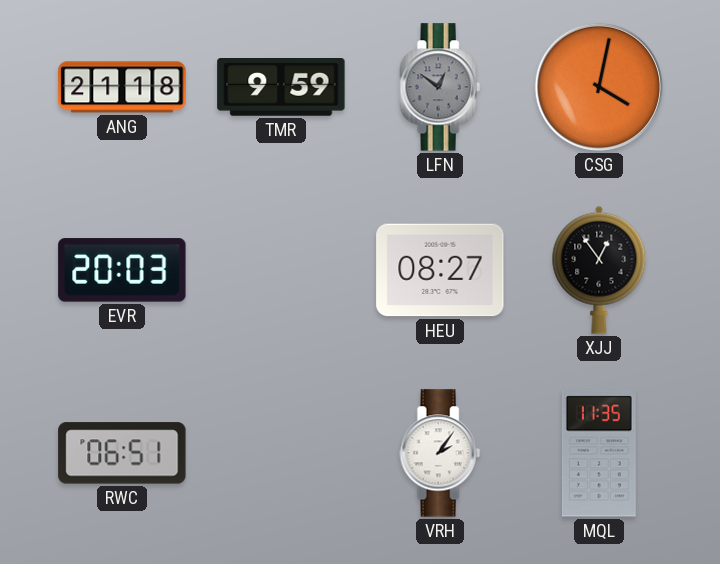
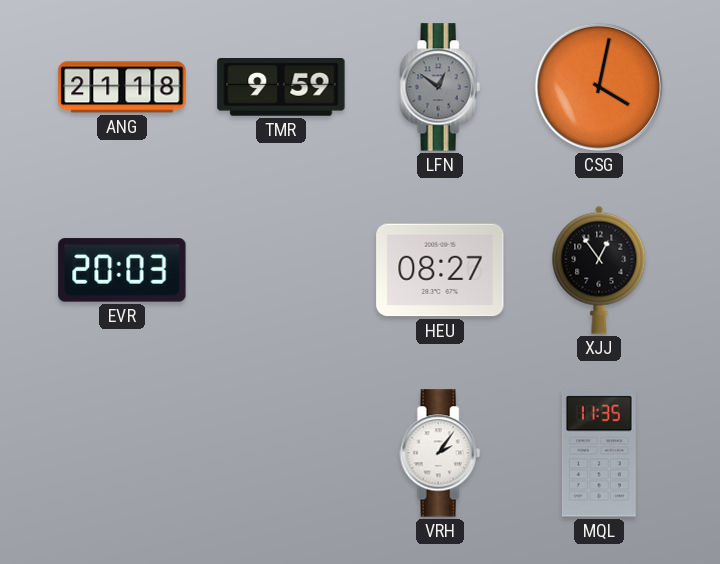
RWC: 06:51 -> none (122, 453)
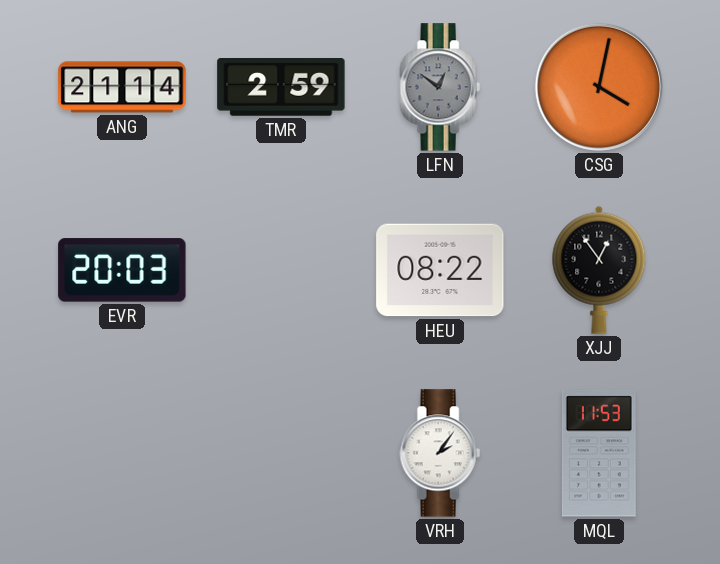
ANG: 21:18 -> 21:14 (122, 87)
TMR: 9:59 -> 2:59 (281, 88)
HEU: 08:27 -> 08:22 (440, 270)
MQL: 11:35 -> 11:53 (599, 453)
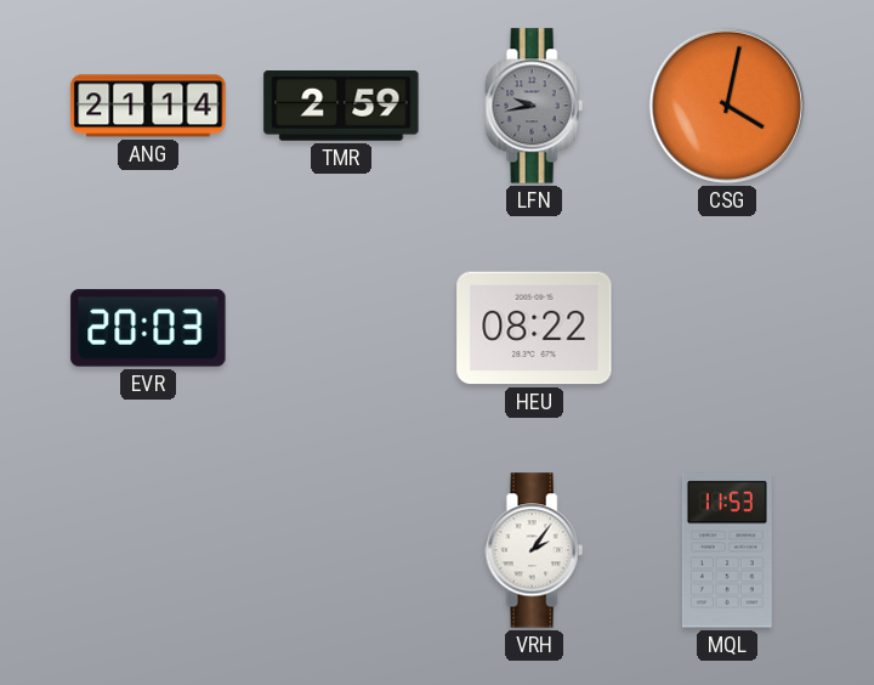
LFN: 12:51 -> 9:43 (534, 106)
XJJ: 12:54 -> none (599, 270)
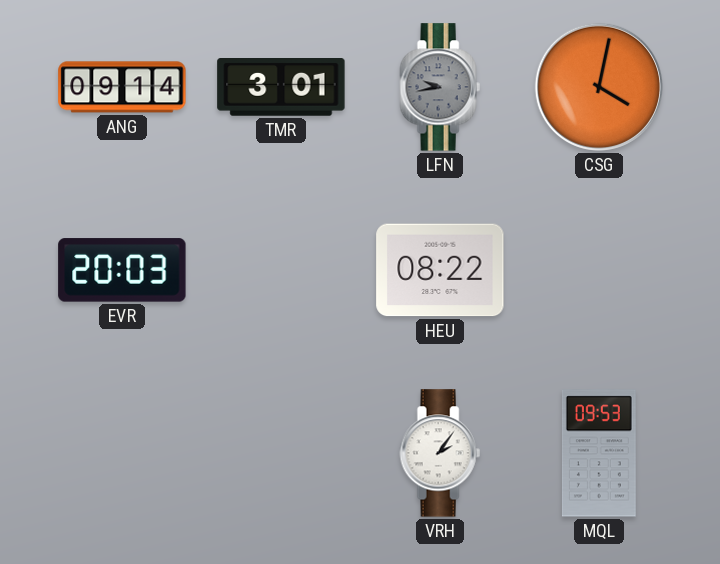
ANG: 21:14 -> 09:14 (122, 87)
TMR: 2:59 -> 3:01 (281, 88)
MQL: 11:53 -> 09:53 (599, 453)
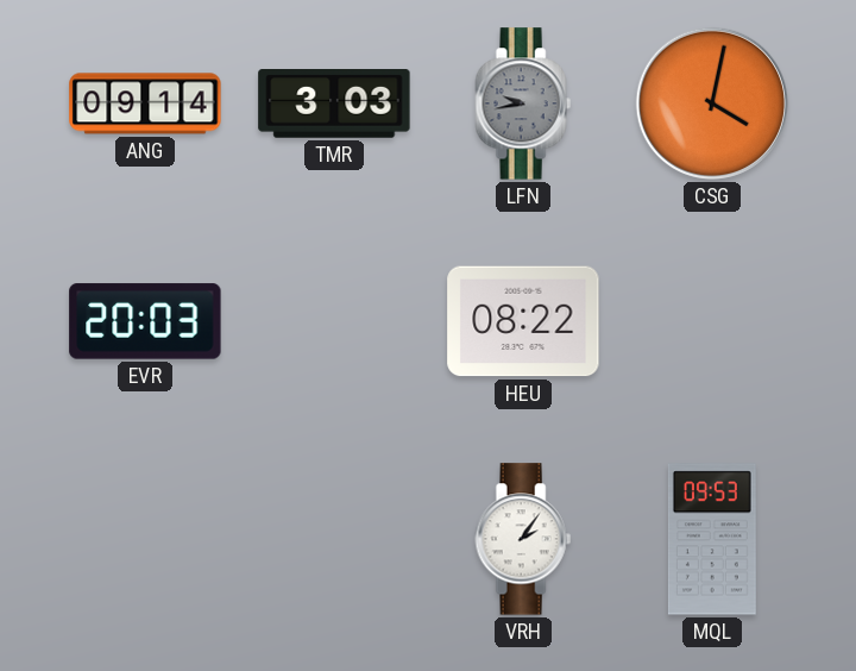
TMR: 3:01 -> 3:03 (334, 105)
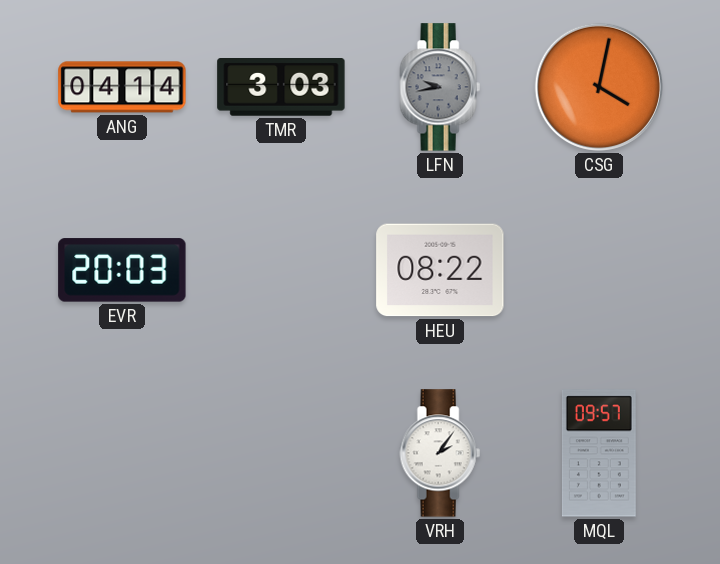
ANG: 09:14 -> 04:14 (122, 87)
MQL: 09:53 -> 09:57 (599, 453)
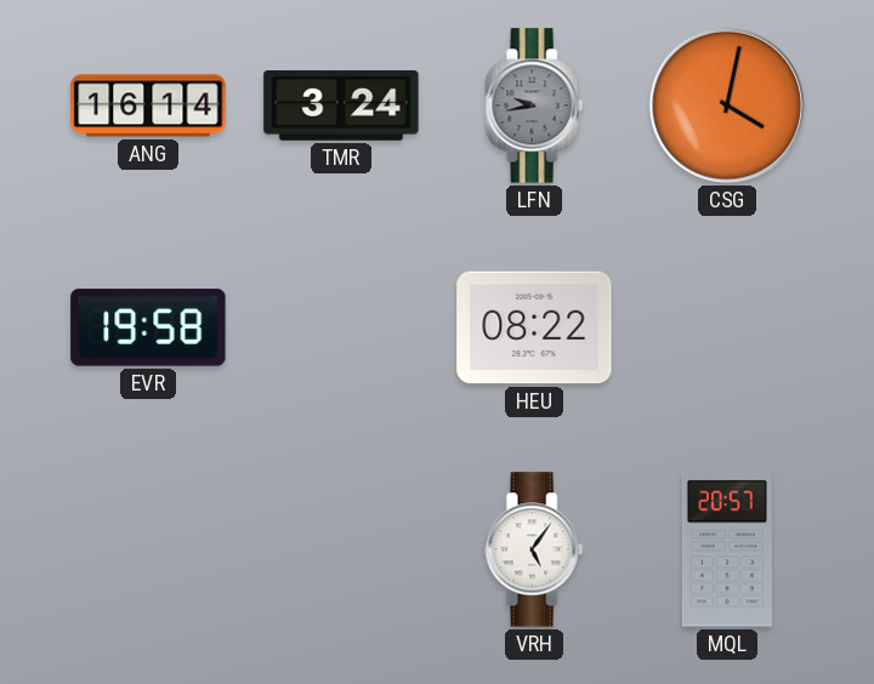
ANG: 04:14 -> 16:14 (148, 106)
TMR: 3:03 -> 3:24 (341, 107)
EVR: 20:03 -> 19:58 (148, 327)
VRH: 2:06 -> 5:06 (534, 549)
MQL: 09:57 -> 20:57 (727, 549)
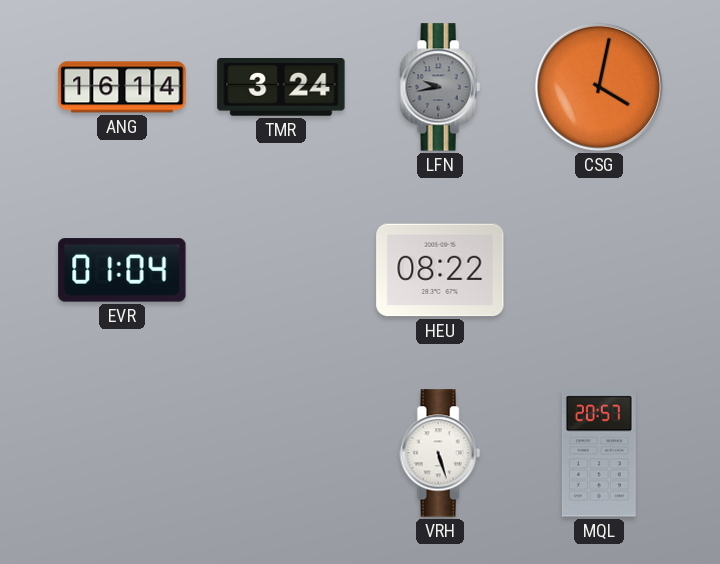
EVR: 19:58 -> 01:04 (122, 270)
VRH: 5:06 -> 5:27 (440, 453)
